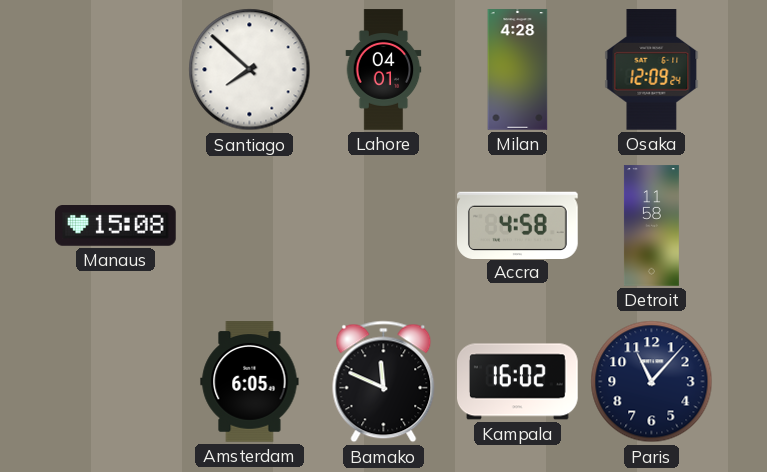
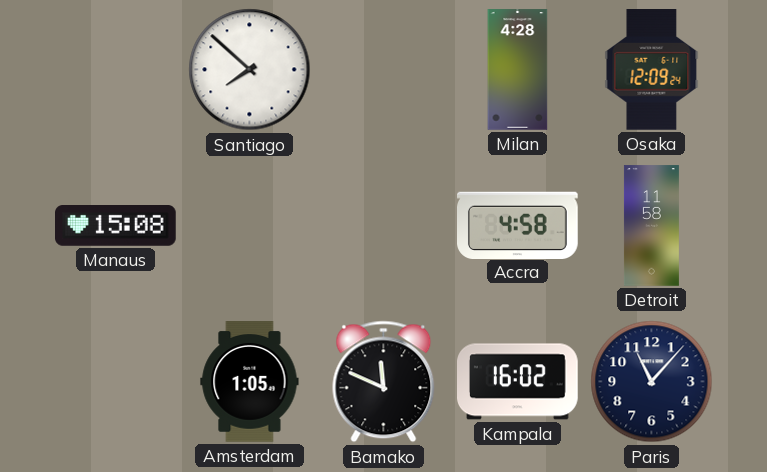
Lahore: 04:01 -> none (384, 70)
Amsterdam: 6:05 -> 1:05 (250, 382)
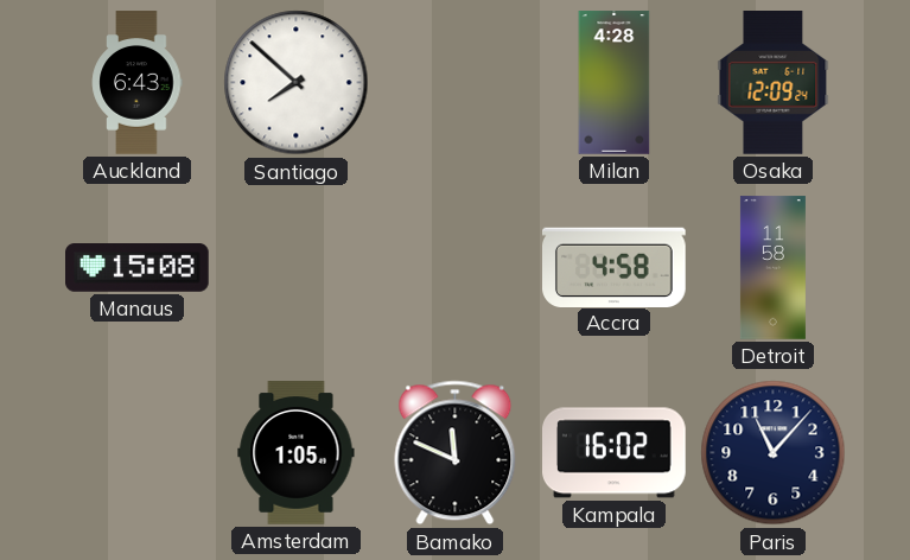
Auckland: none -> 6:43 (136, 83)
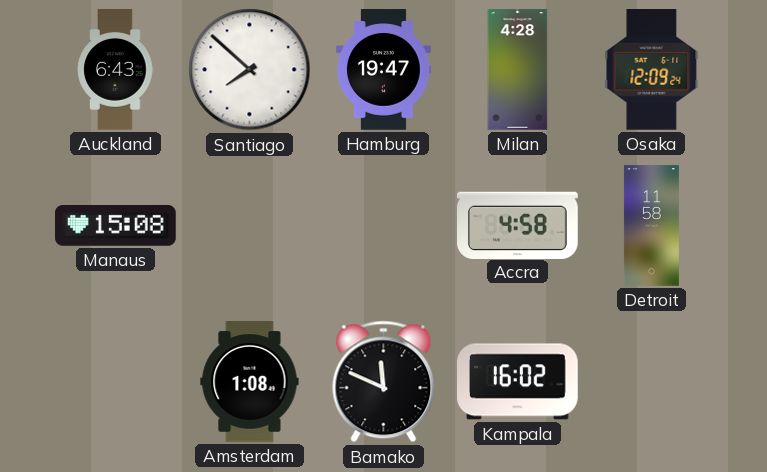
Hamburg: none -> 19:47 (383, 70)
Amsterdam: 1:05 -> 1:08 (250, 382)
Paris: 11:07 -> none (774, 453)
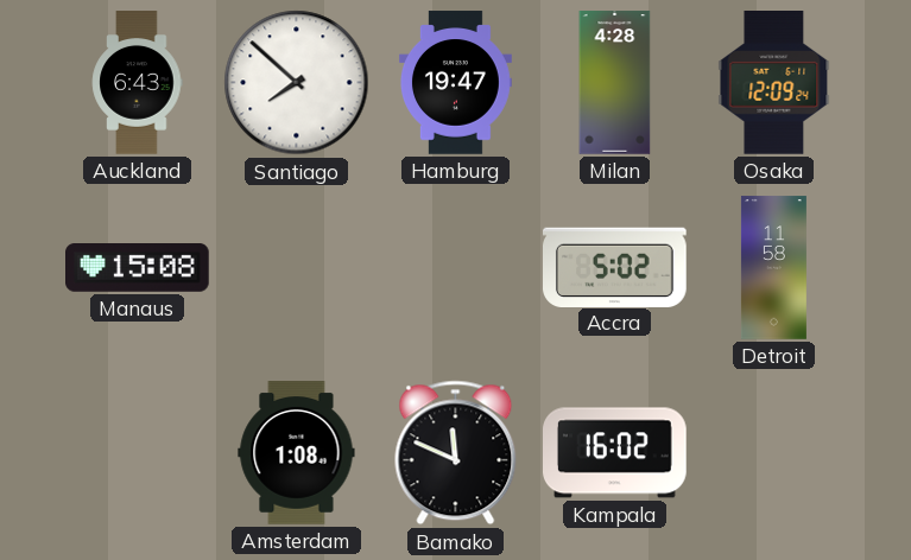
Accra: 4:58 -> 5:02 (615, 267)
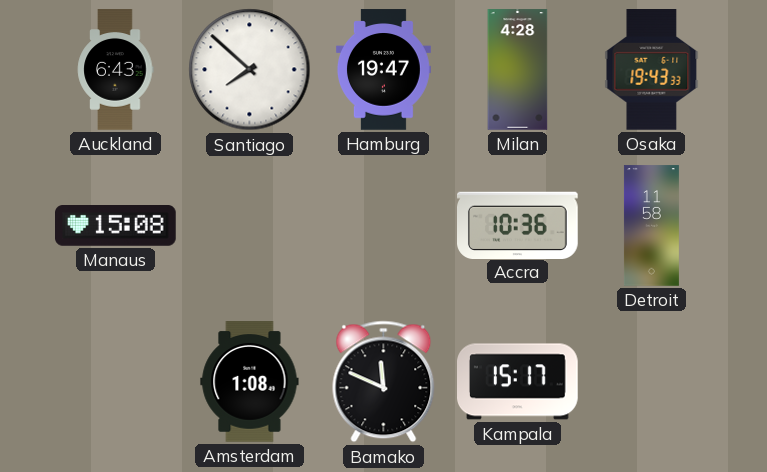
Osaka: 12:09 -> 19:43 (652, 70)
Accra: 5:02 -> 10:36 (518, 225)
Kampala: 16:02 -> 15:17 (518, 382)
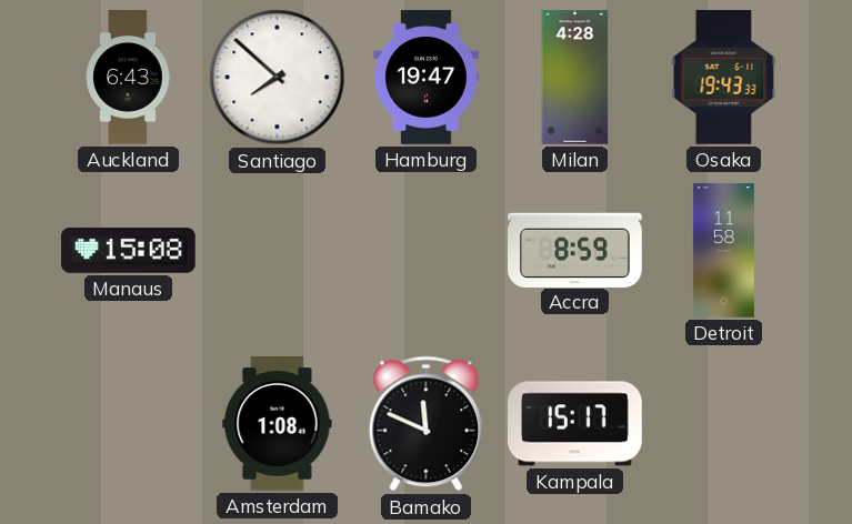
Accra: 10:36 -> 8:59 (575, 250)
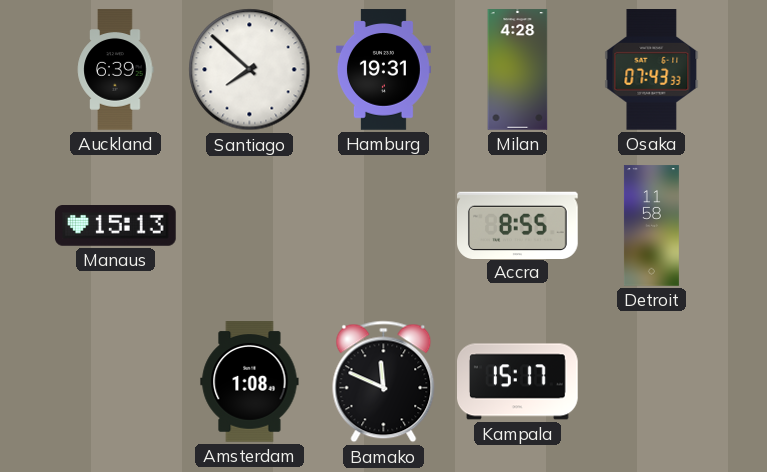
Auckland: 6:43 -> 6:39 (115, 70)
Hamburg: 19:47 -> 19:31 (383, 70)
Osaka: 19:43 -> 07:43 (652, 70)
Manaus: 15:08 -> 15:13 (116, 226)
Accra: 8:59 -> 8:55 (518, 225)
